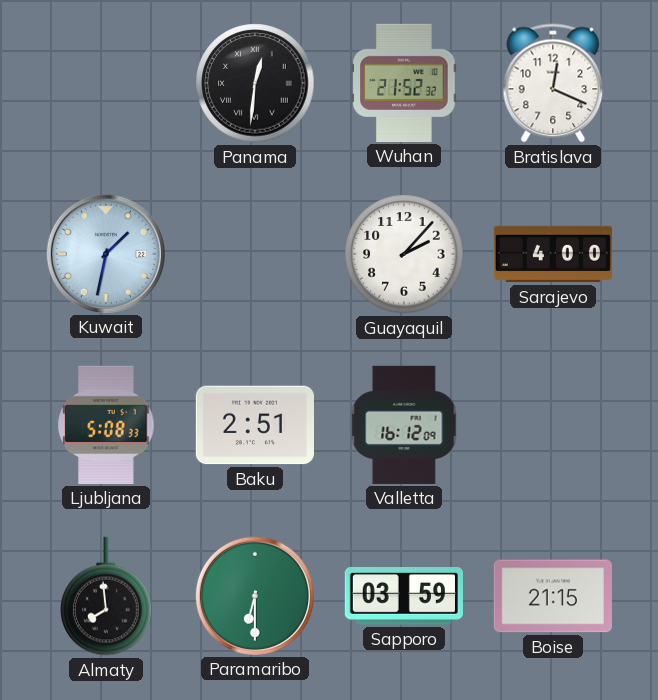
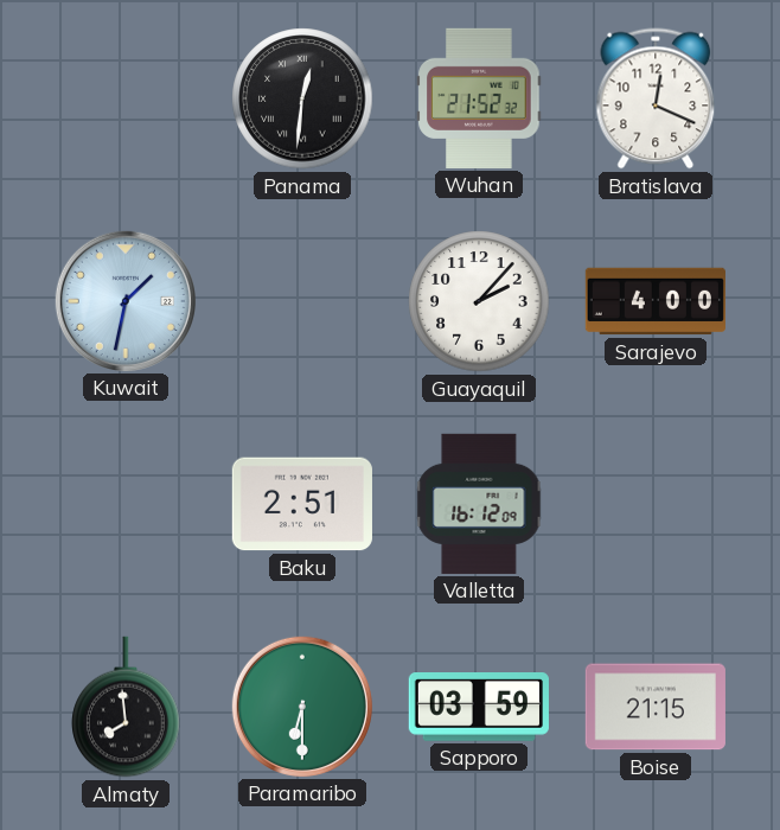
Ljubljana: 5:08 -> none (106, 425)
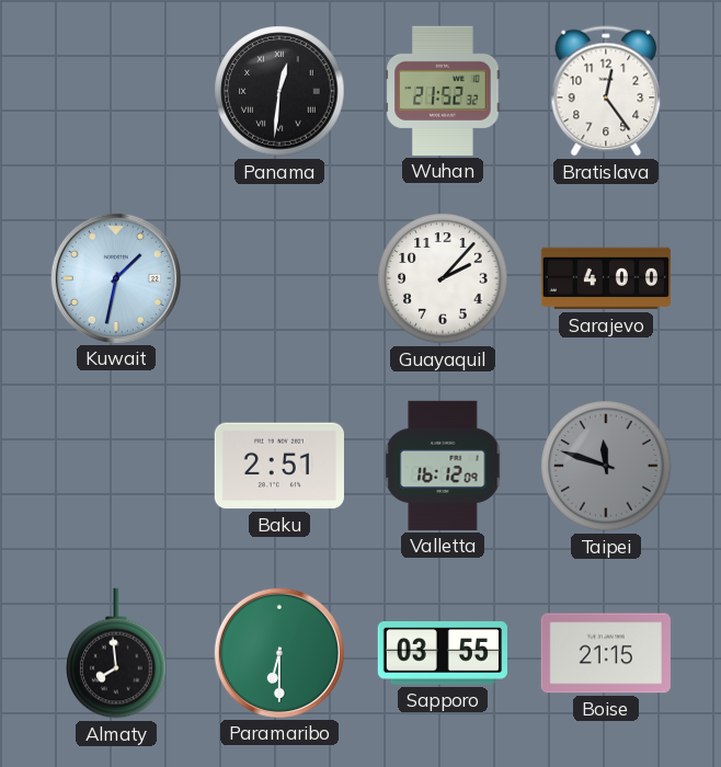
Bratislava: 12:19 -> 12:24 (606, 91)
Taipei: none -> 11:48 (606, 466)
Sapporo: 03:59 -> 03:55 (443, 654)
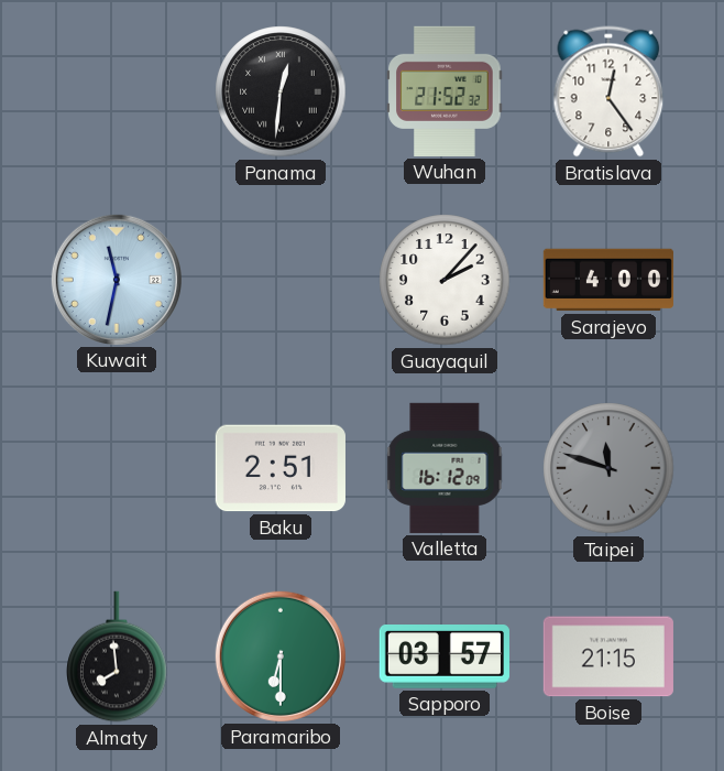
Kuwait: 1:32 -> 11:32 (117, 280)
Sapporo: 03:55 -> 03:57 (445, 658)
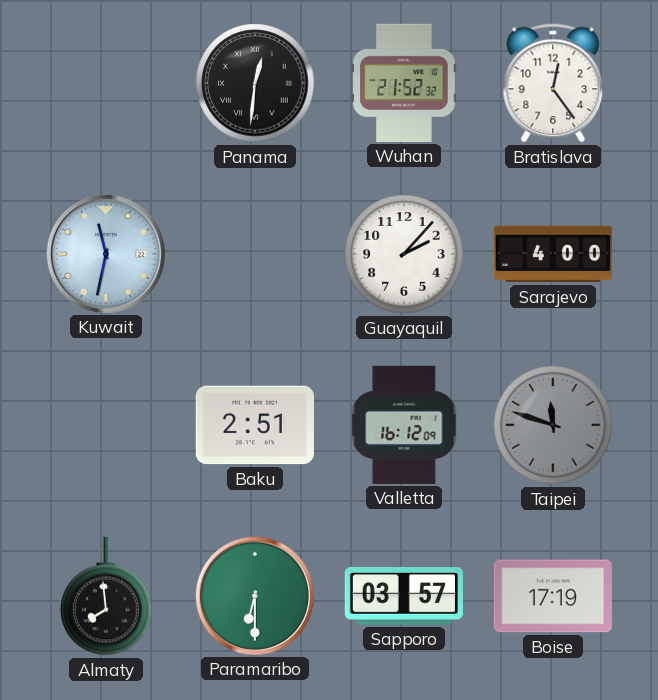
Boise: 21:15 -> 17:19 (553, 596)
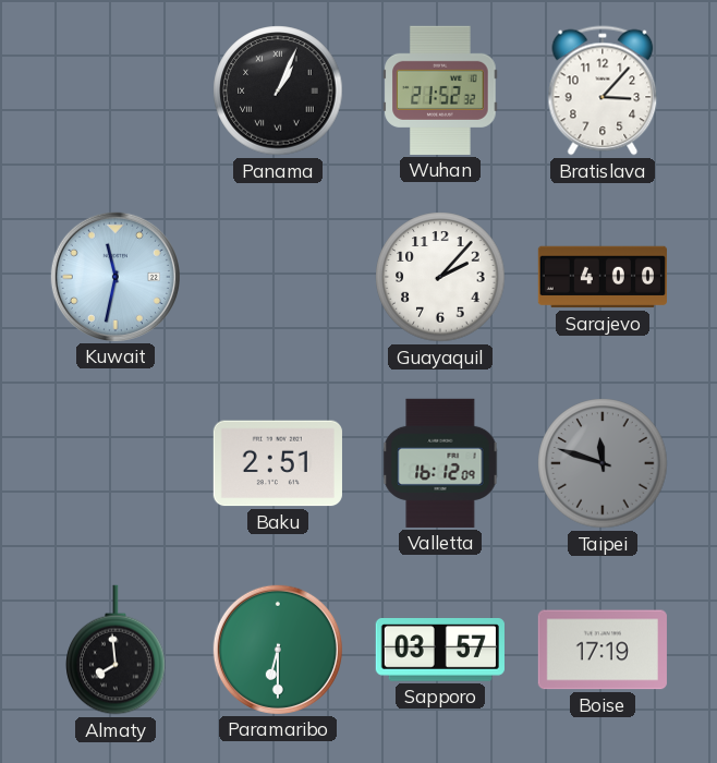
Panama: 12:31 -> 1:04 (278, 90)
Bratislava: 12:24 -> 3:07 (603, 90)
